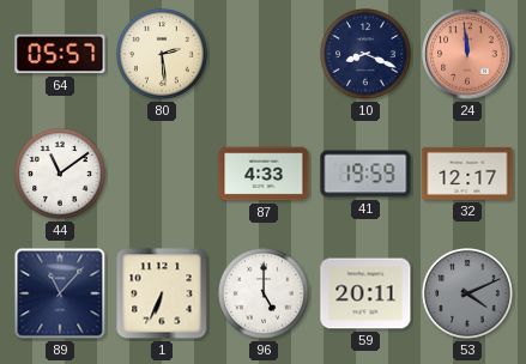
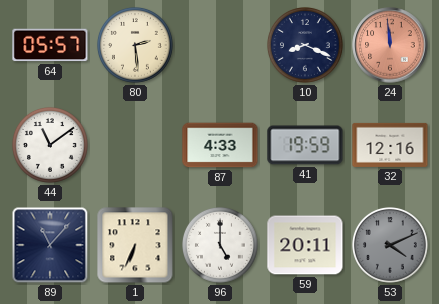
32: 12:17 -> 12:16 (390, 145)
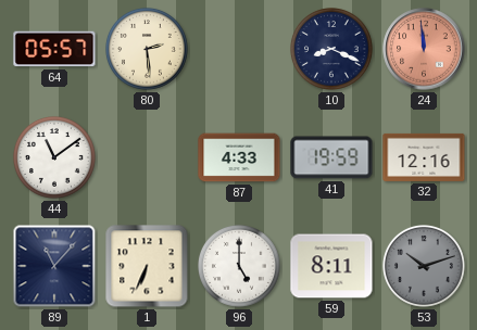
59: 20:11 -> 8:11 (331, 266)
53: 4:11 -> 10:12 (425, 267)
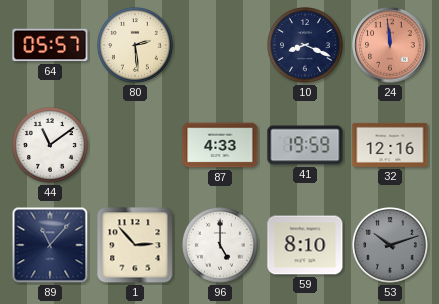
1: 6:34 -> 2:53 (135, 245)
59: 8:11 -> 8:10 (305, 245)
